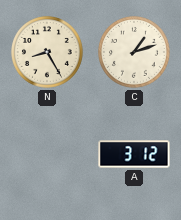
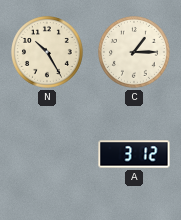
N: 8:25 -> 10:25 (48, 53)
C: 1:12 -> 1:15 (135, 53)
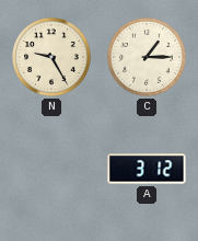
N: 10:25 -> 9:25 (53, 58)
